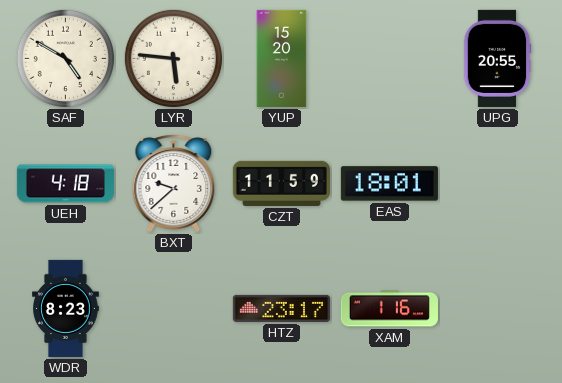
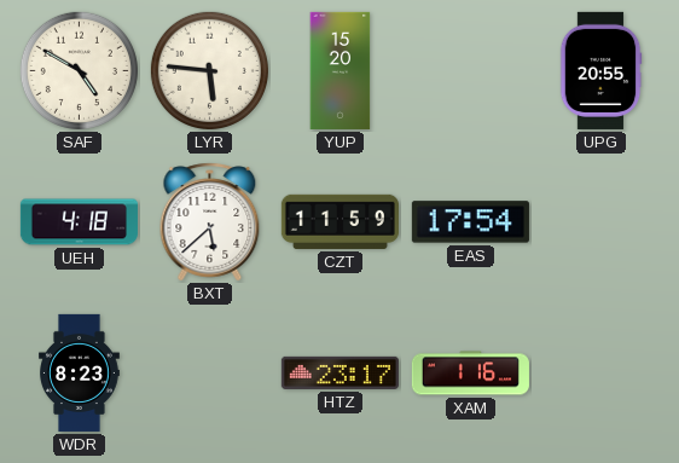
BXT: 9:38 -> 5:38 (210, 222)
EAS: 18:01 -> 17:54 (470, 222)
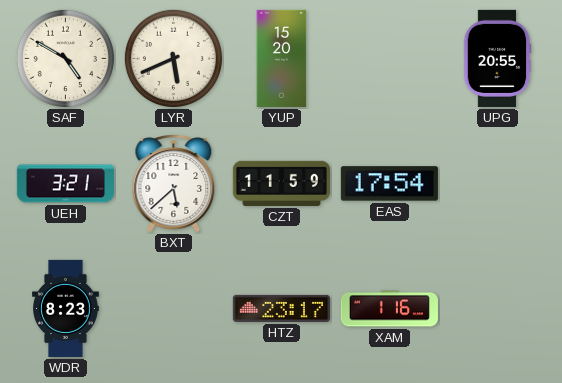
LYR: 5:46 -> 5:41 (173, 58)
UEH: 4:18 -> 3:21 (65, 184)
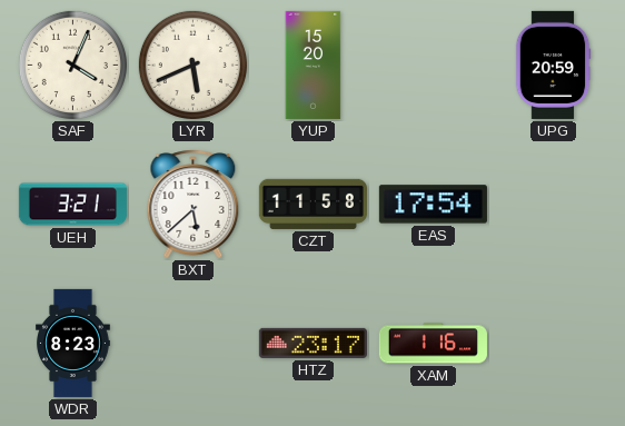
SAF: 4:50 -> 4:04 (72, 65)
UPG: 20:55 -> 20:59 (553, 65)
CZT: 11:59 -> 11:58 (312, 204)
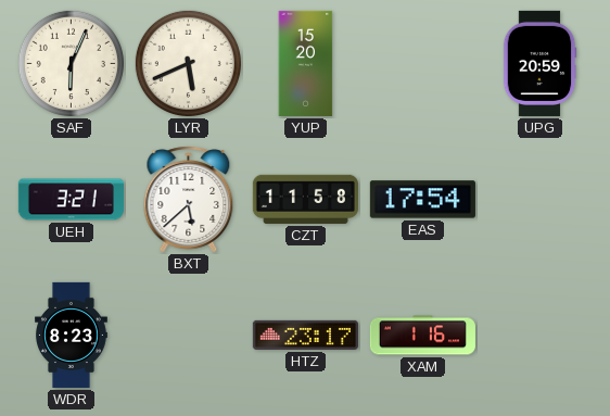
SAF: 4:04 -> 6:04 (71, 63)
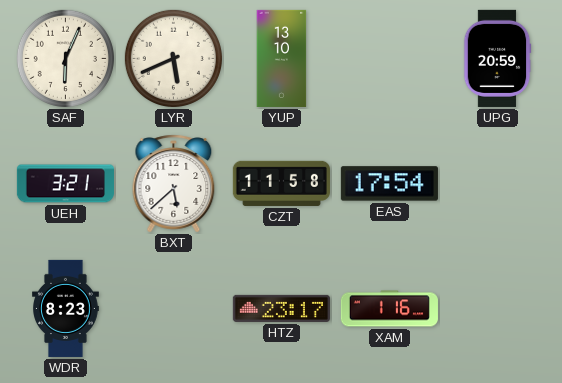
YUP: 15:20 -> 13:10 (282, 58)
